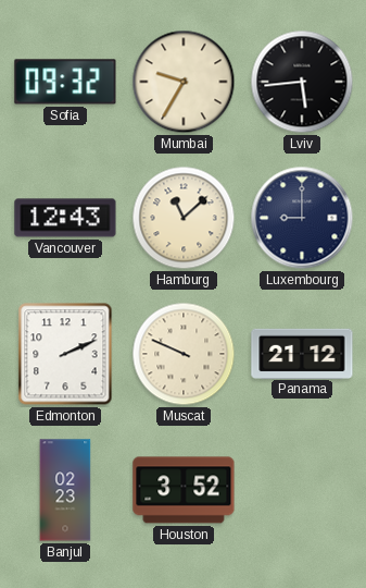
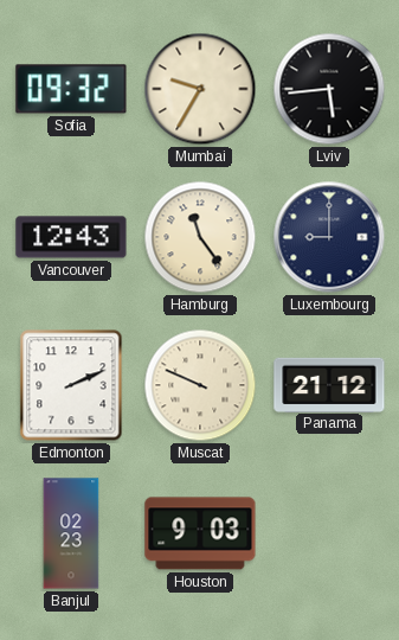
Hamburg: 11:08 -> 11:24 (200, 237)
Houston: 3:52 -> 9:03 (200, 533)
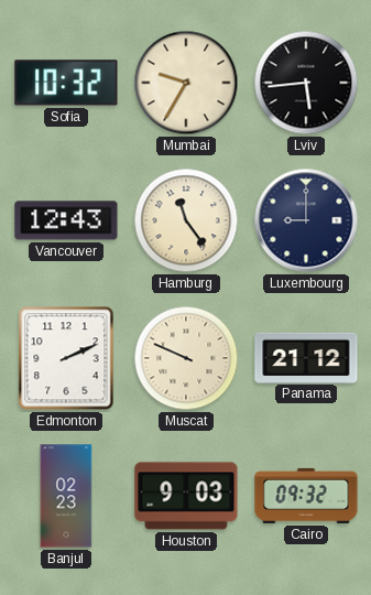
Sofia: 09:32 -> 10:32 (66, 83)
Cairo: none -> 09:32 (306, 496)
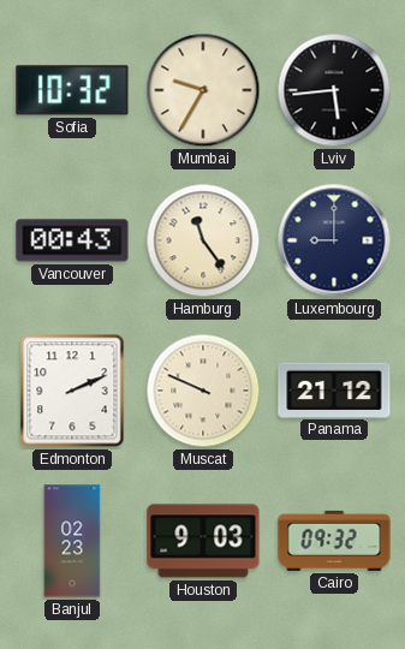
Vancouver: 12:43 -> 00:43 (72, 240)
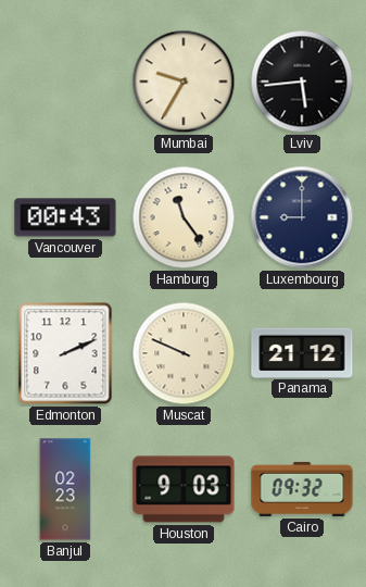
Sofia: 10:32 -> none (72, 90)
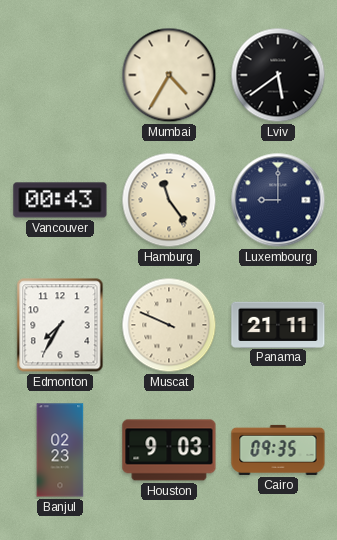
Mumbai: 9:35 -> 4:35 (169, 75)
Lviv: 5:44 -> 5:39 (278, 75)
Edmonton: 2:11 -> 7:35 (60, 325)
Panama: 21:12 -> 21:11 (278, 324)
Cairo: 09:32 -> 09:35 (278, 450)
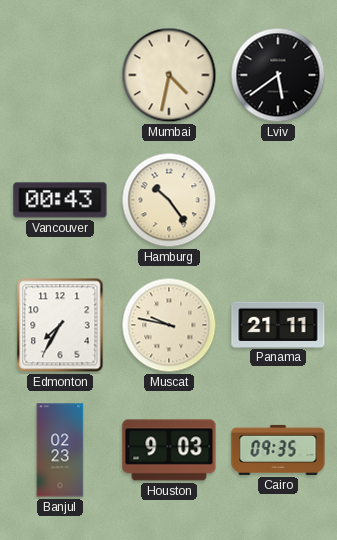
Mumbai: 4:35 -> 4:32 (169, 75)
Hamburg: 11:24 -> 10:24 (169, 200)
Luxembourg: 9:00 -> none (278, 200)
Muscat: 9:49 -> 9:47 (169, 325)
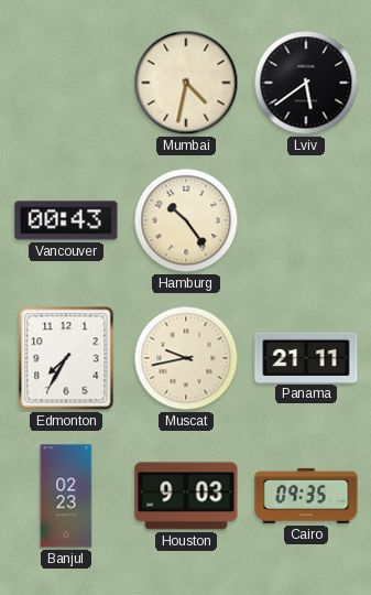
Muscat: 9:47 -> 9:43 (186, 358)
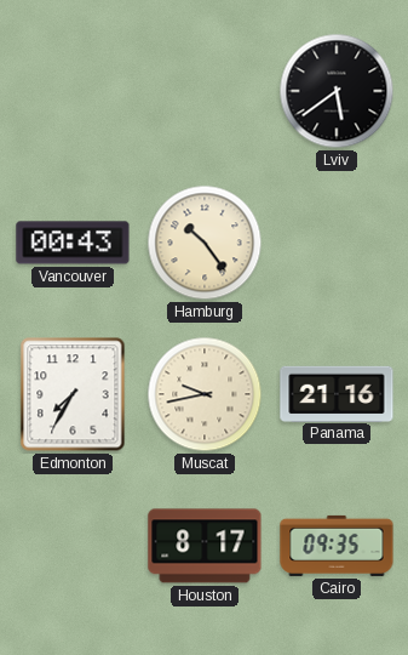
Mumbai: 4:32 -> none (186, 83)
Panama: 21:11 -> 21:16 (337, 393)
Banjul: 02:23 -> none (66, 496)
Houston: 9:03 -> 8:17 (205, 546)
